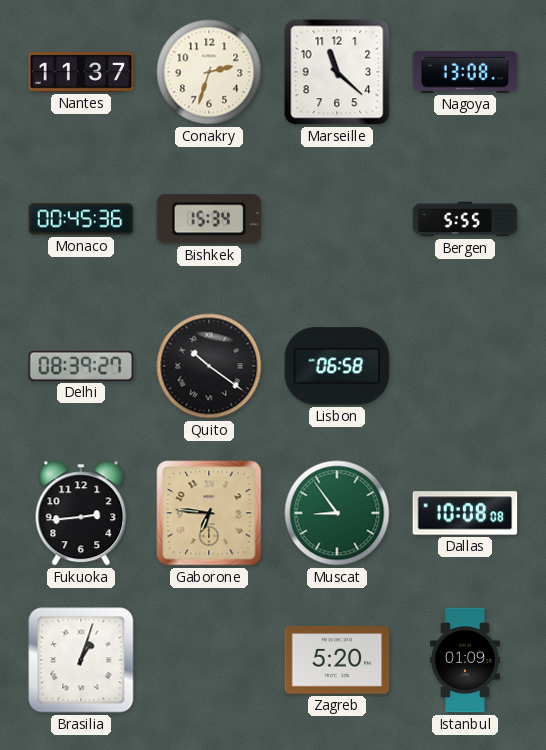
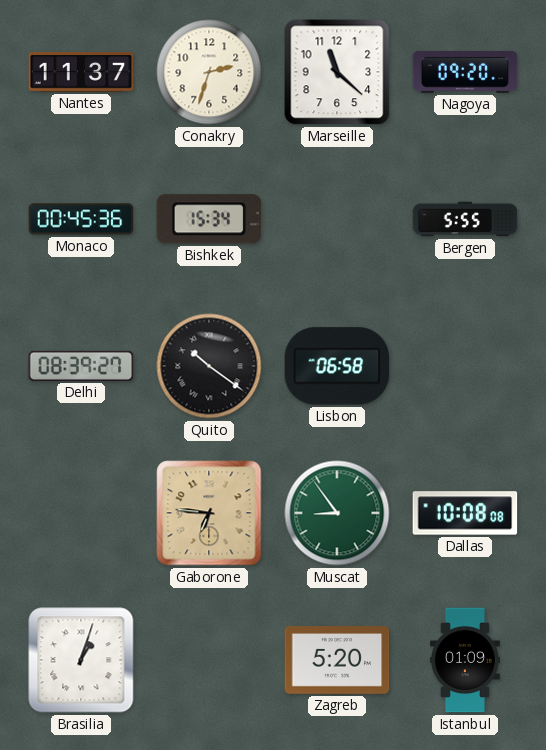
Nagoya: 13:08 -> 09:20 (465, 72)
Fukuoka: 2:44 -> none (81, 513)
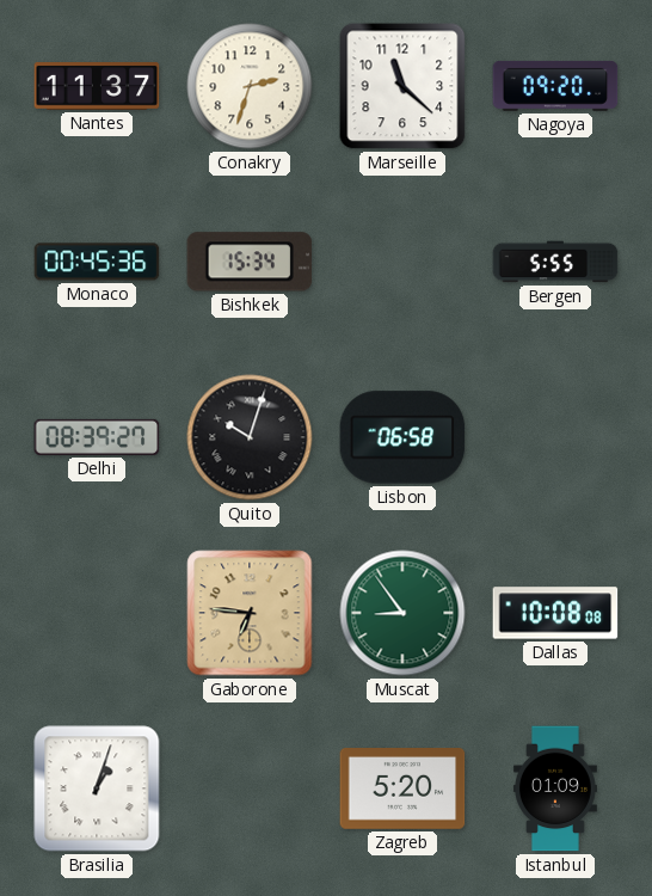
Quito: 10:21 -> 10:03 (250, 437)
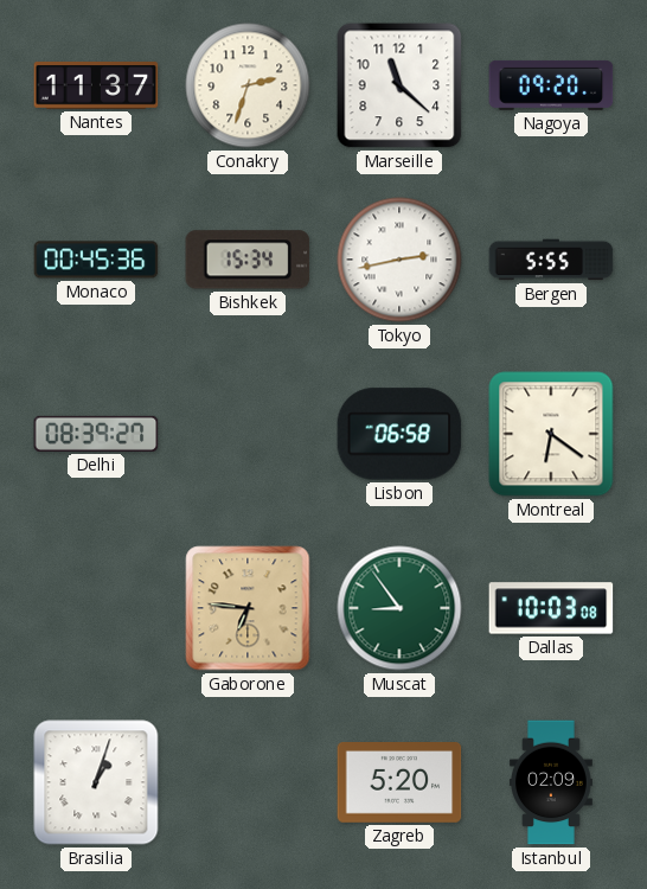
Tokyo: none -> 2:43 (399, 260)
Quito: 10:03 -> none (250, 437)
Montreal: none -> 6:21 (551, 434)
Dallas: 10:08 -> 10:03 (551, 608)
Istanbul: 01:09 -> 02:09 (551, 782)
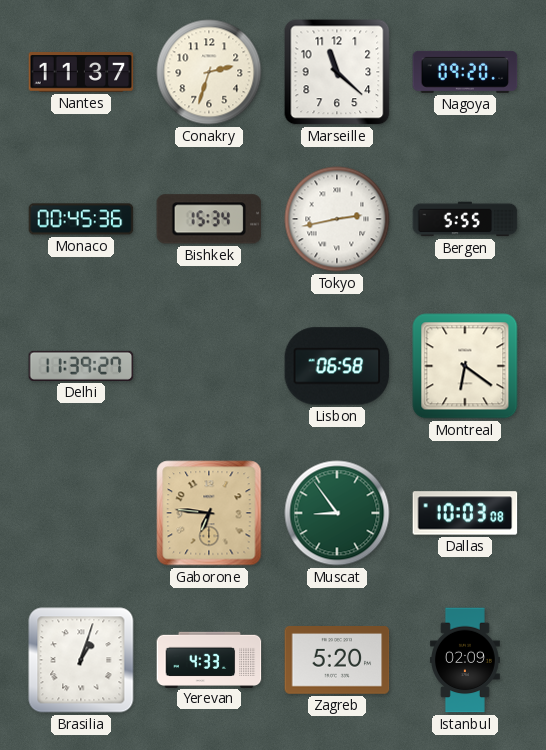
Delhi: 08:39 -> 11:39 (81, 366)
Yerevan: none -> 4:33 (209, 659)
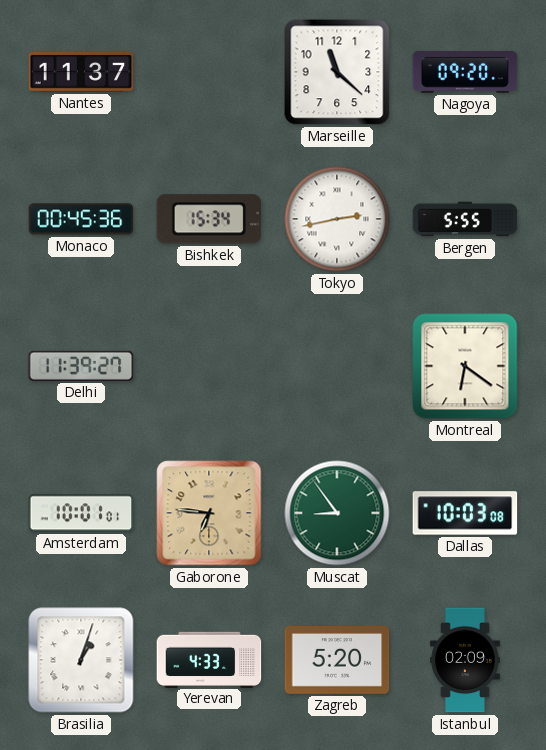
Conakry: 2:33 -> none (209, 72)
Lisbon: 06:58 -> none (337, 366)
Amsterdam: none -> 10:01 (81, 513)
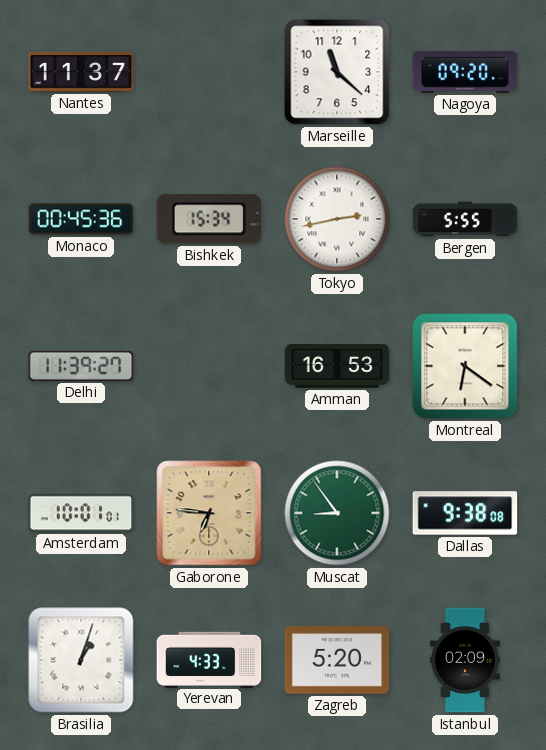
Amman: none -> 16:53 (337, 366)
Dallas: 10:03 -> 9:38 (465, 513)
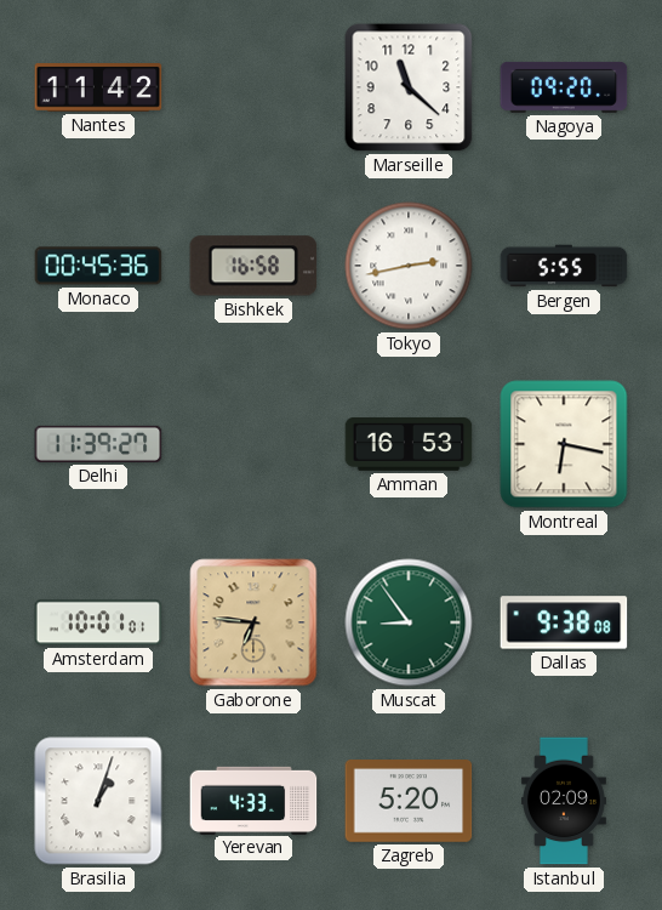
Nantes: 11:37 -> 11:42 (98, 87)
Bishkek: 15:34 -> 16:58 (253, 266)
Montreal: 6:21 -> 6:17 (564, 444)
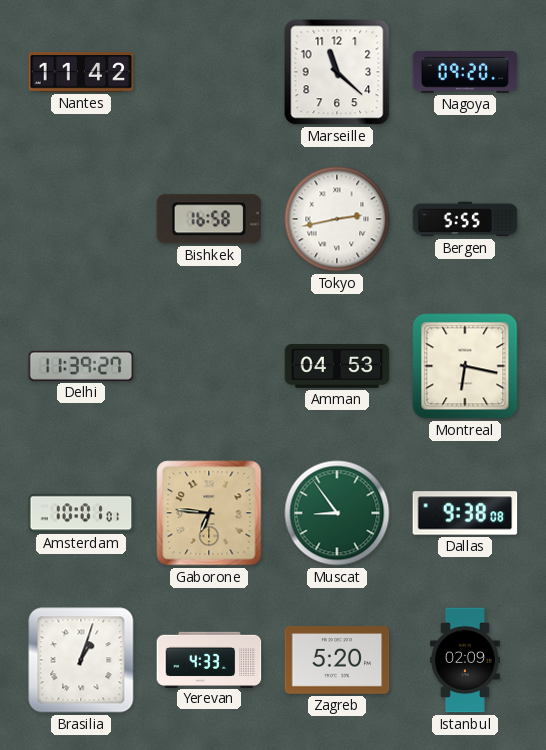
Monaco: 00:45 -> none (98, 266)
Amman: 16:53 -> 04:53 (337, 366)
